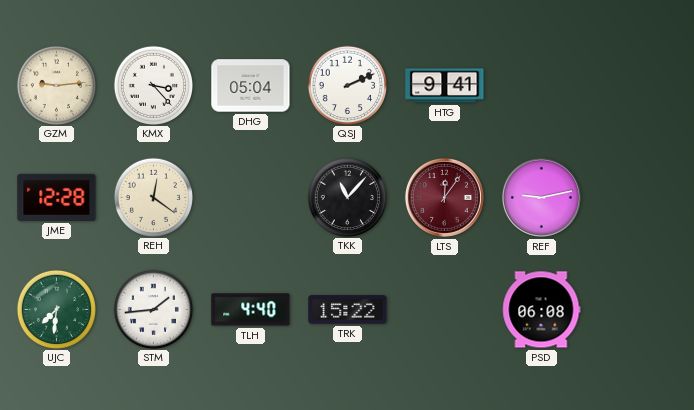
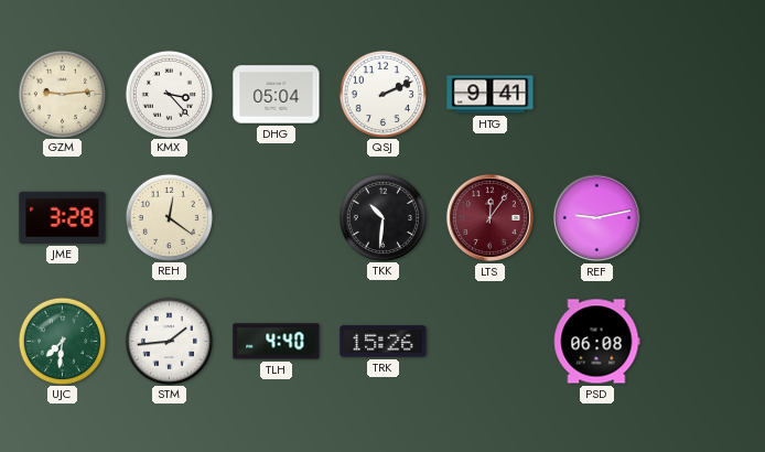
JME: 12:28 -> 3:28 (63, 217)
TKK: 11:07 -> 10:31 (382, 217)
TRK: 15:22 -> 15:26 (384, 342)
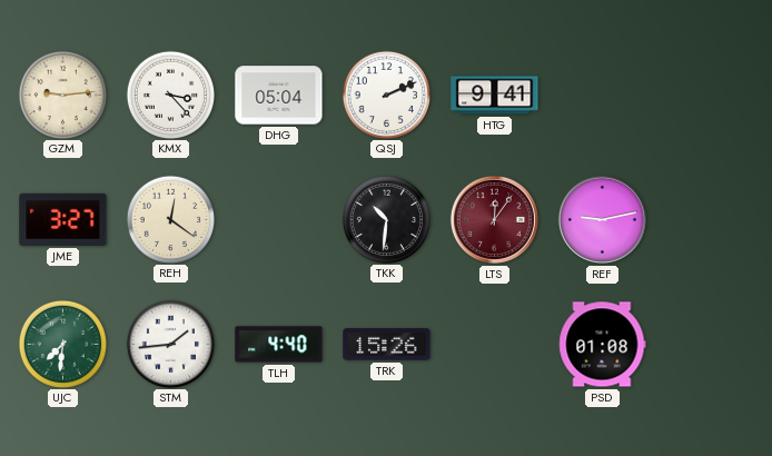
JME: 3:28 -> 3:27 (63, 219)
PSD: 06:08 -> 01:08 (602, 345)
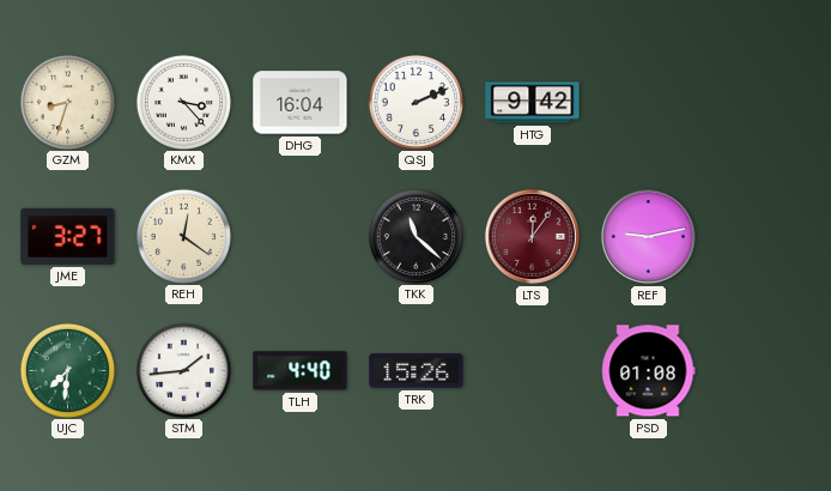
GZM: 9:14 -> 8:33 (67, 102)
DHG: 05:04 -> 16:04 (301, 103)
HTG: 9:41 -> 9:42 (533, 103)
TKK: 10:31 -> 11:22 (415, 236)
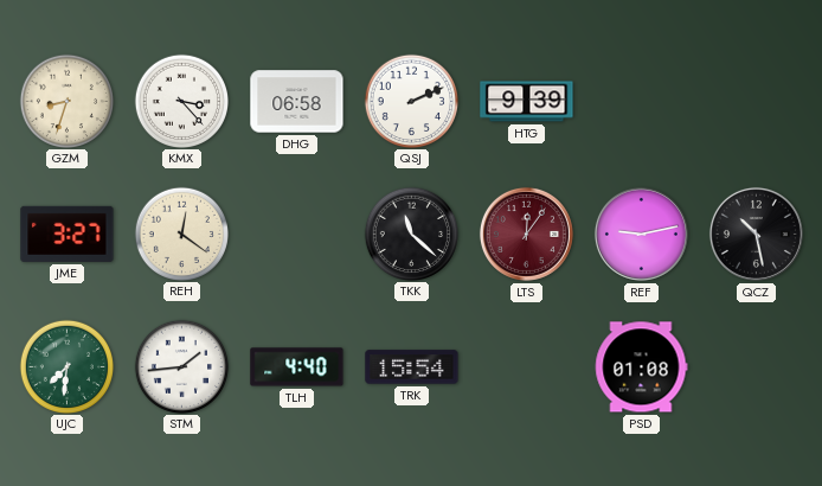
DHG: 16:04 -> 06:58 (297, 102)
HTG: 9:42 -> 9:39 (527, 102)
QCZ: none -> 10:28 (756, 234)
TRK: 15:26 -> 15:54 (412, 367)
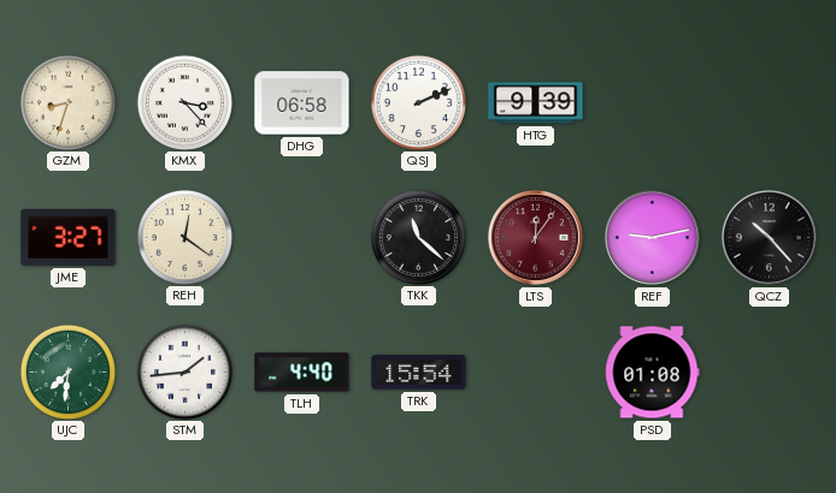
QCZ: 10:28 -> 10:23 (769, 237)
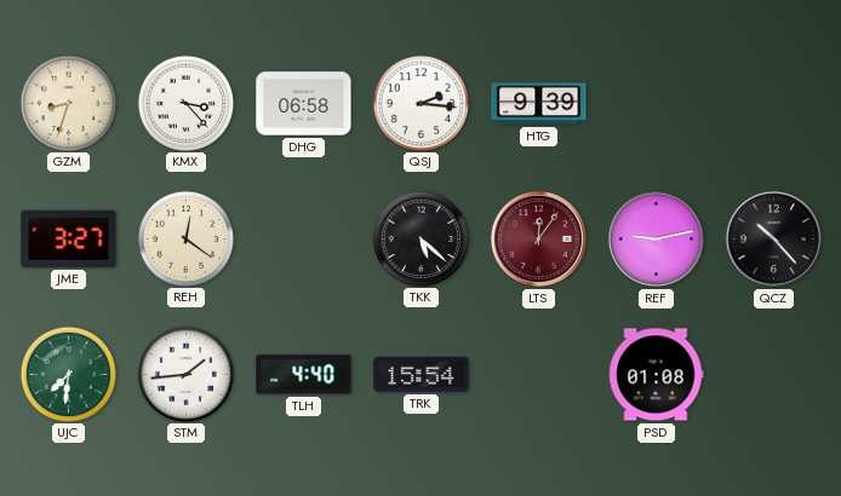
QSJ: 2:11 -> 2:16 (420, 103)
TKK: 11:22 -> 5:22 (420, 238)
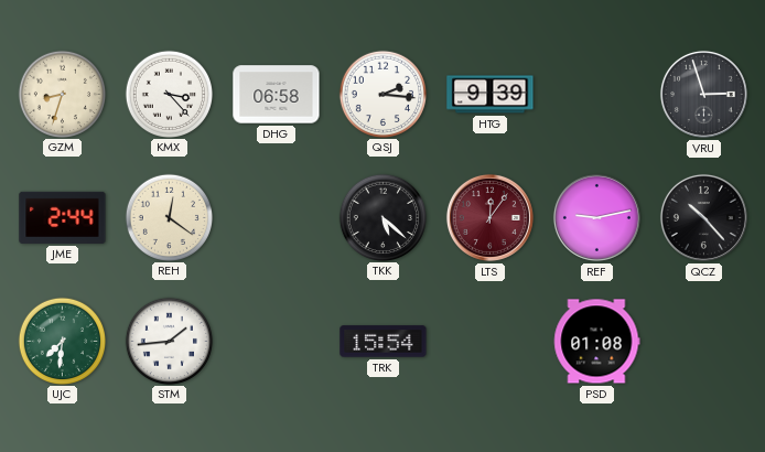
VRU: none -> 2:57 (703, 94)
JME: 3:27 -> 2:44 (63, 217)
TLH: 4:40 -> none (304, 375)
